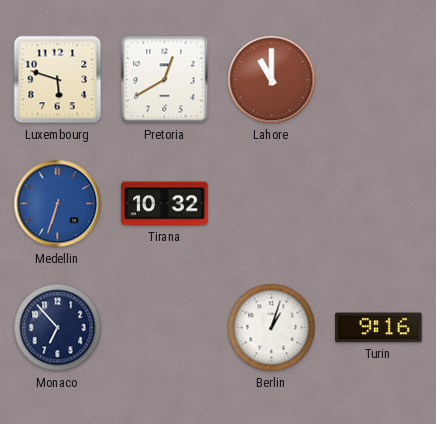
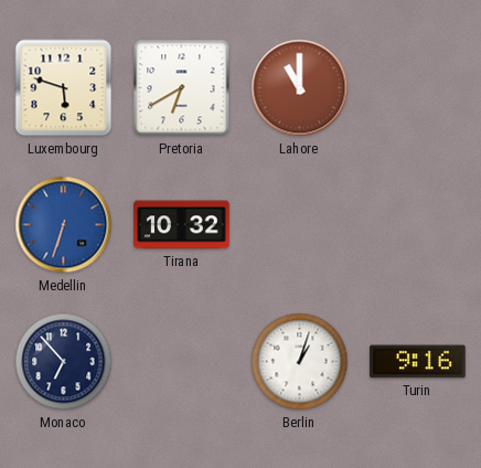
Pretoria: 12:40 -> 6:40 (182, 88)
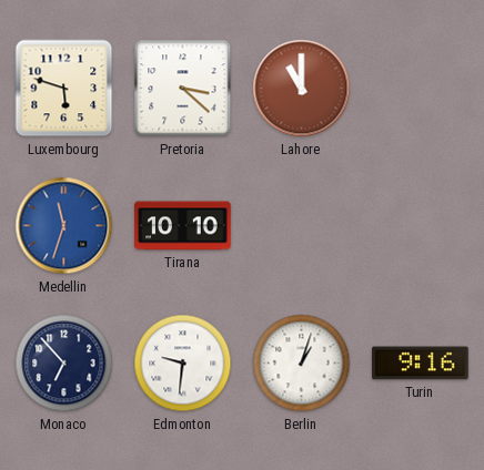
Pretoria: 6:40 -> 3:22 (183, 89)
Medellin: 6:33 -> 11:33 (64, 226)
Tirana: 10:32 -> 10:10 (183, 226)
Edmonton: none -> 9:31 (183, 364)
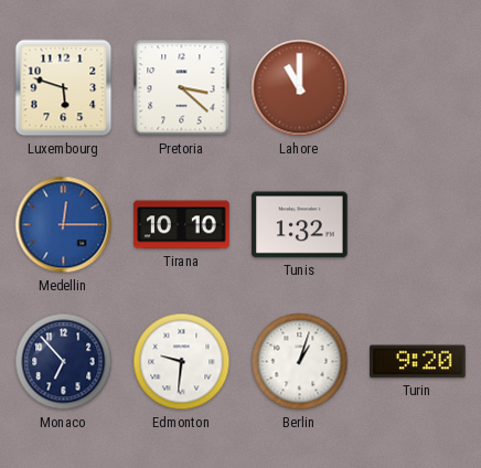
Medellin: 11:33 -> 12:15 (64, 225)
Tunis: none -> 1:32 (300, 225)
Turin: 9:16 -> 9:20 (418, 362)
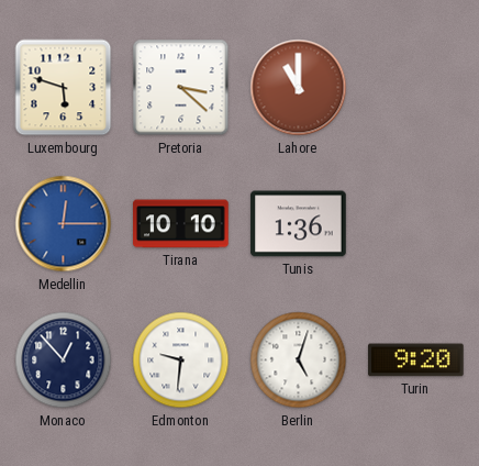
Tunis: 1:32 -> 1:36 (299, 224)
Monaco: 6:53 -> 12:53 (64, 360)
Berlin: 1:03 -> 5:03 (299, 360)
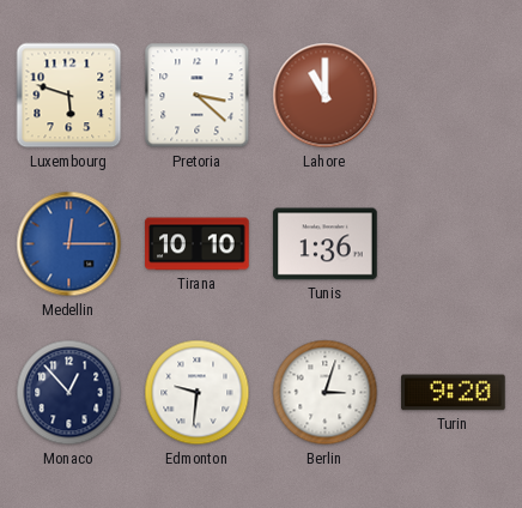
Berlin: 5:03 -> 3:03 (326, 393)
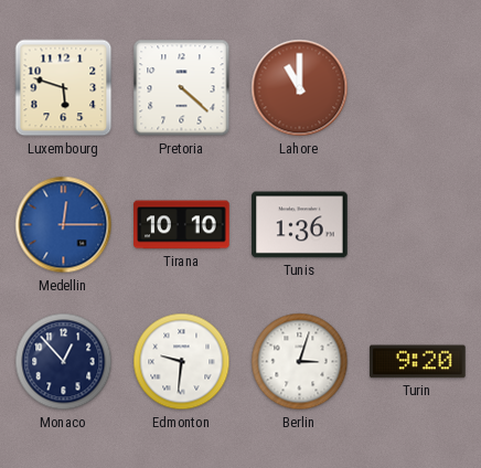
Pretoria: 3:22 -> 4:22 (182, 88)
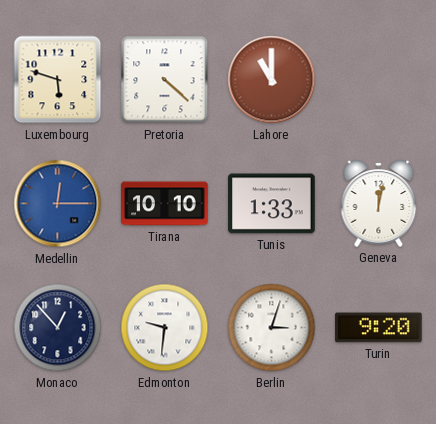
Tunis: 1:36 -> 1:33 (272, 204)
Geneva: none -> 12:02 (379, 203)
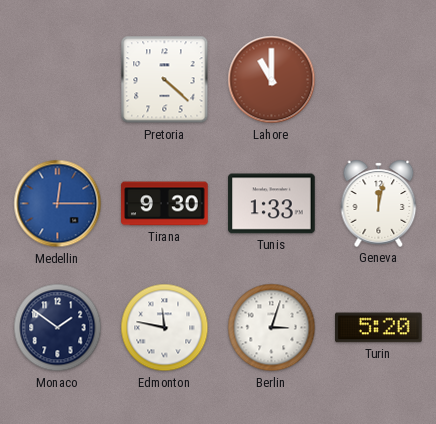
Luxembourg: 5:48 -> none (58, 80)
Tirana: 10:10 -> 9:30 (165, 204)
Monaco: 12:53 -> 1:51 (58, 328)
Edmonton: 9:31 -> 11:47 (165, 328)
Turin: 9:20 -> 5:20 (379, 328)
